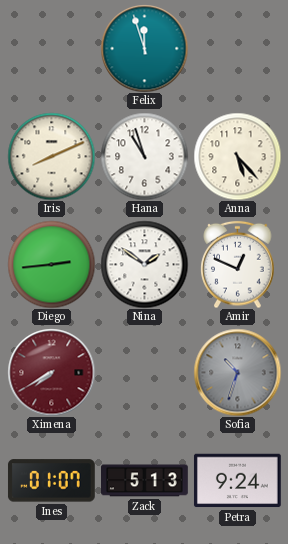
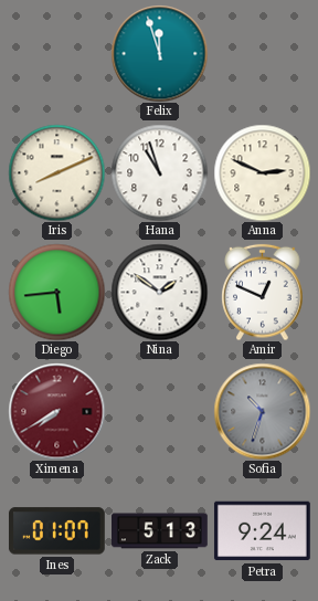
Anna: 5:23 -> 2:49 (262, 172)
Diego: 2:44 -> 5:44 (56, 292)
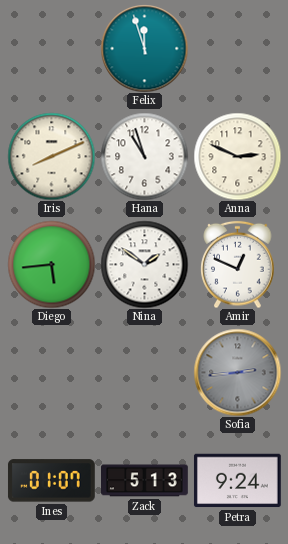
Ximena: 7:40 -> none (56, 411)
Sofia: 10:33 -> 2:44 (237, 372)
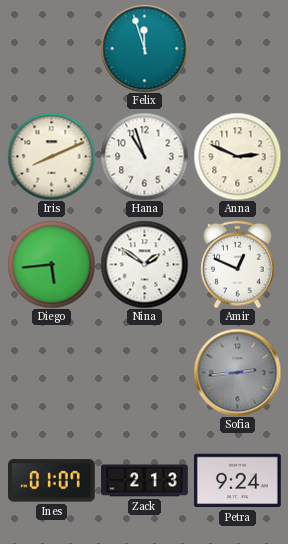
Zack: 5:13 -> 2:13 (145, 481)
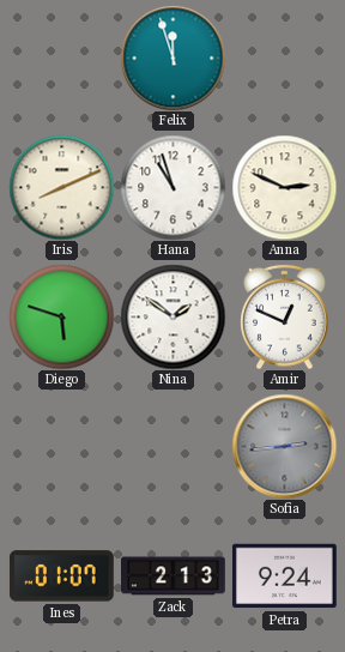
Diego: 5:44 -> 5:48 (61, 316)
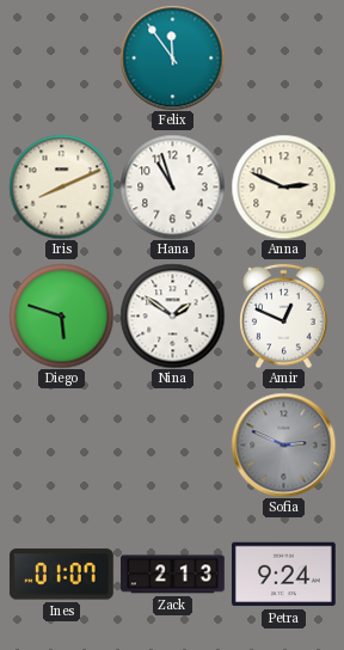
Felix: 11:57 -> 11:54 (172, 57)
Sofia: 2:44 -> 2:49 (283, 444)
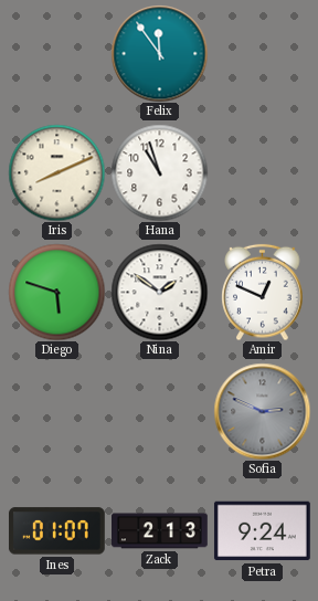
Anna: 2:49 -> none (283, 186)
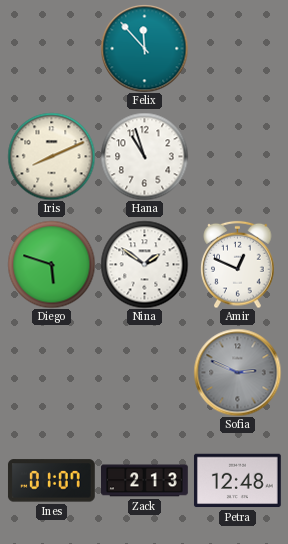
Felix: 11:54 -> 11:53 (144, 48)
Petra: 9:24 -> 12:48 (238, 481)
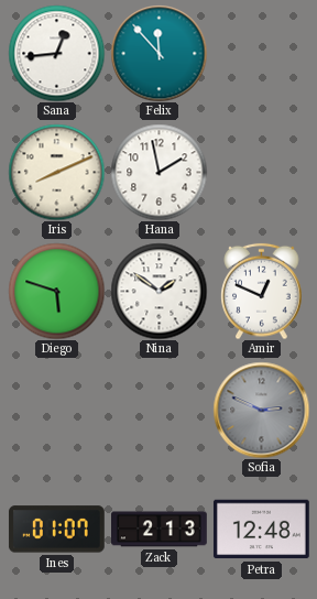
Sana: none -> 12:44 (56, 53)
Hana: 10:57 -> 1:58 (158, 172)
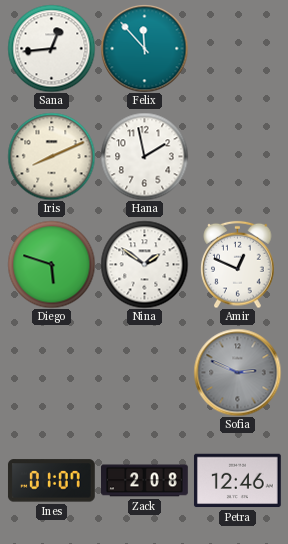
Zack: 2:13 -> 2:08 (145, 481)
Petra: 12:48 -> 12:46 (238, 481)
